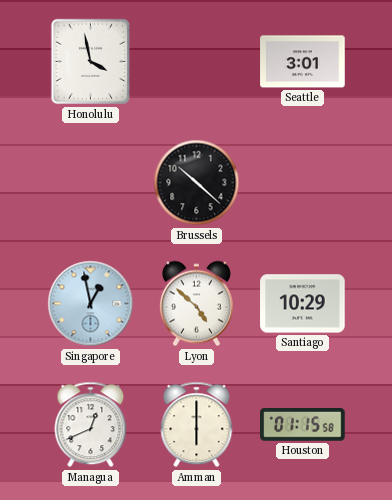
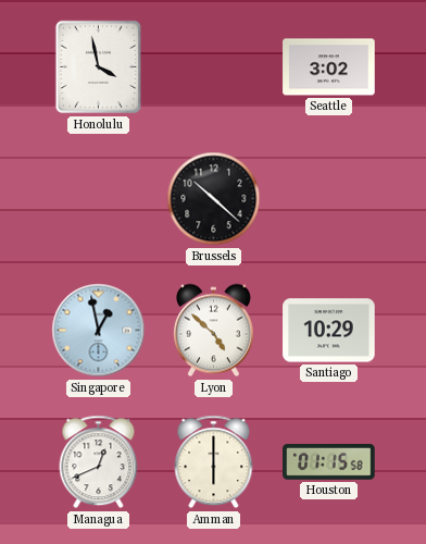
Seattle: 3:01 -> 3:02 (329, 67)
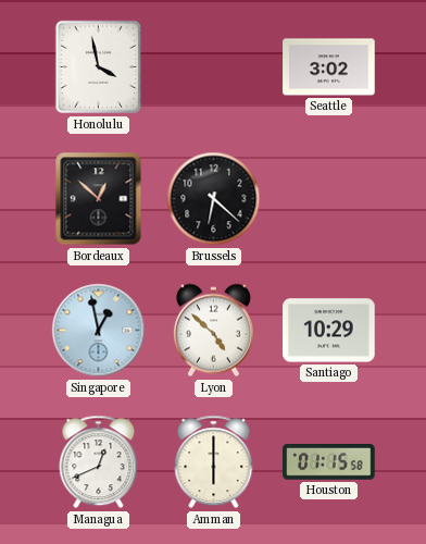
Bordeaux: none -> 12:52 (99, 199)
Brussels: 10:22 -> 6:22 (214, 199)
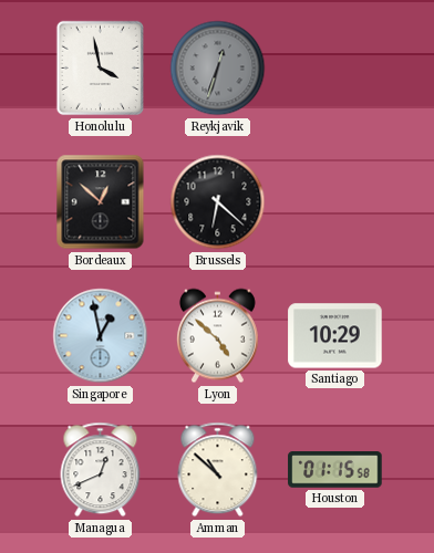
Reykjavik: none -> 12:33 (218, 69)
Seattle: 3:02 -> none (329, 67)
Amman: 6:00 -> 10:52 (218, 470)
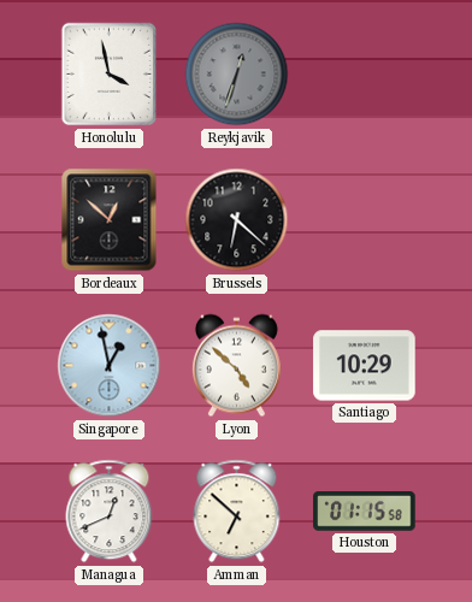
Amman: 10:52 -> 6:52 (237, 512)
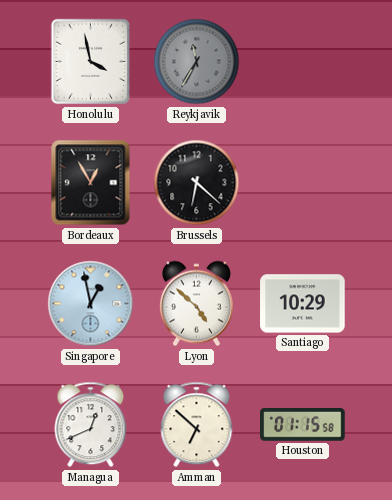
Reykjavik: 12:33 -> 11:35 (197, 62)
Bordeaux: 12:52 -> 12:55 (91, 183)
